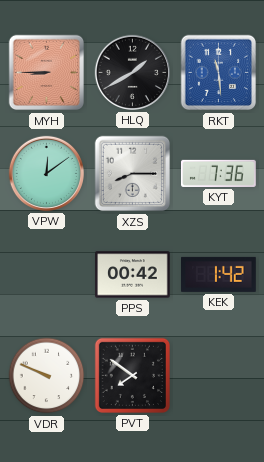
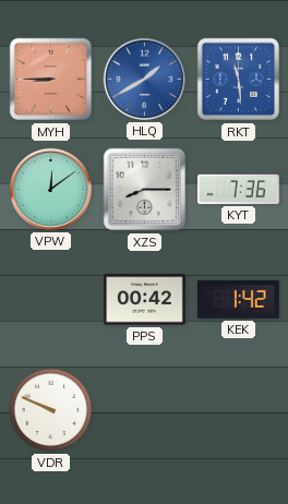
HLQ dial: black -> blue (144, 79)
PVT: 7:51 -> none (132, 375)
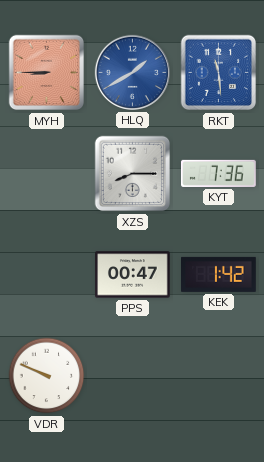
VPW: 12:09 -> none (50, 189)
PPS: 00:42 -> 00:47 (133, 275)
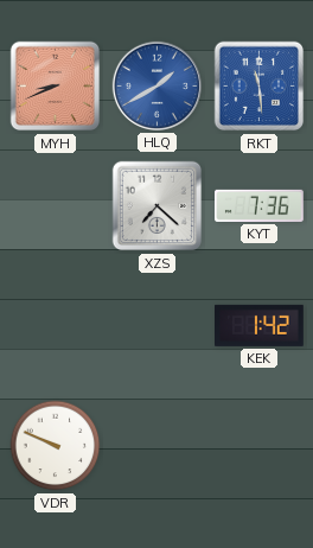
MYH: 8:45 -> 8:41 (56, 87)
XZS: 8:15 -> 7:22 (158, 206)
PPS: 00:47 -> none (133, 275)
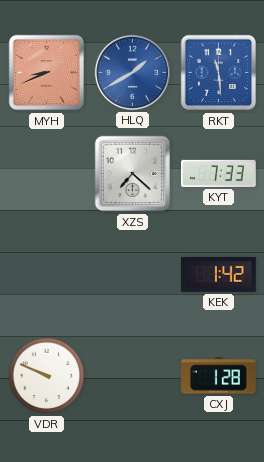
KYT: 7:36 -> 7:33 (219, 173)
CXJ: none -> 1:28 (219, 376)
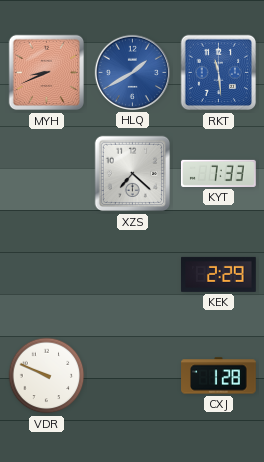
KEK: 1:42 -> 2:29 (219, 274)
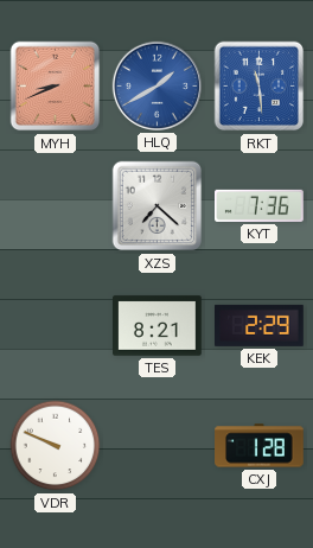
KYT: 7:33 -> 7:36 (260, 205)
TES: none -> 8:21 (158, 326)
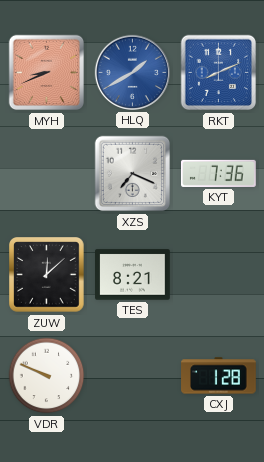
RKT: 11:29 -> 8:11 (219, 73)
XZS: 7:22 -> 7:19 (133, 174)
ZUW: none -> 12:08 (47, 275)
KEK: 2:29 -> none (260, 325)
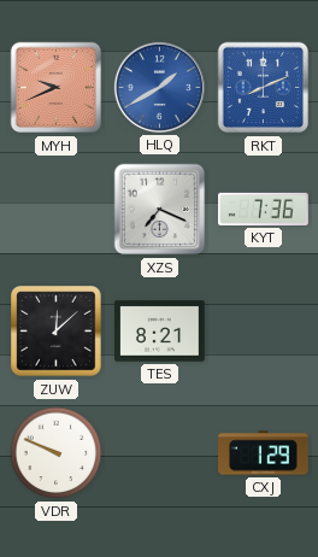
MYH: 8:41 -> 9:41 (57, 88)
CXJ: 1:28 -> 1:29 (264, 453)
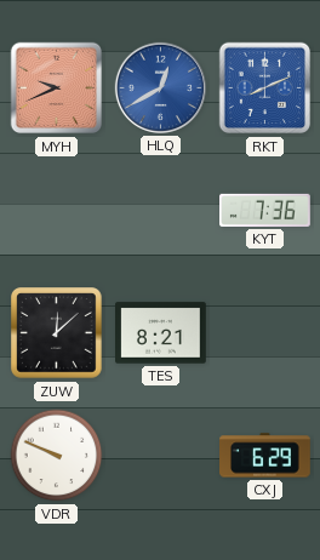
HLQ: 1:40 -> 12:40 (160, 87)
XZS: 7:19 -> none (160, 210)
CXJ: 1:29 -> 6:29 (265, 456)
